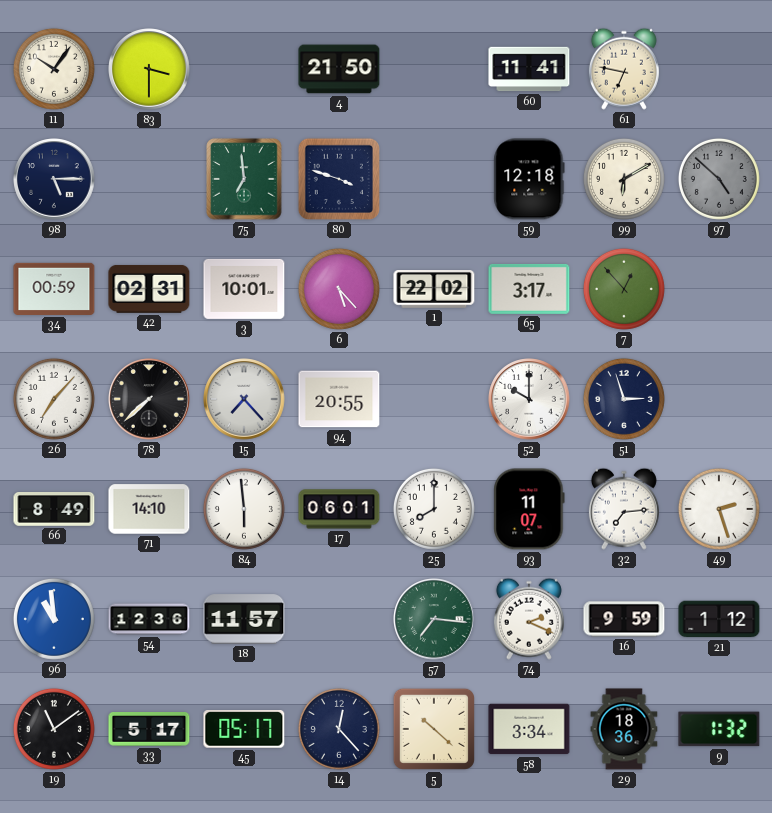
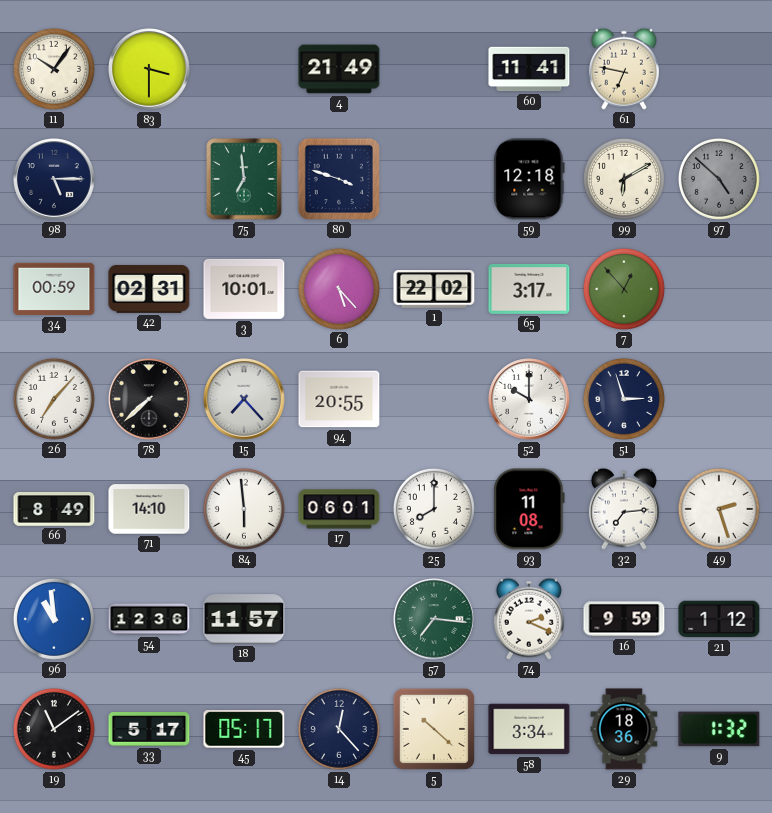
4: 21:50 -> 21:49 (339, 69)
93: 11:07 -> 11:08 (529, 509)
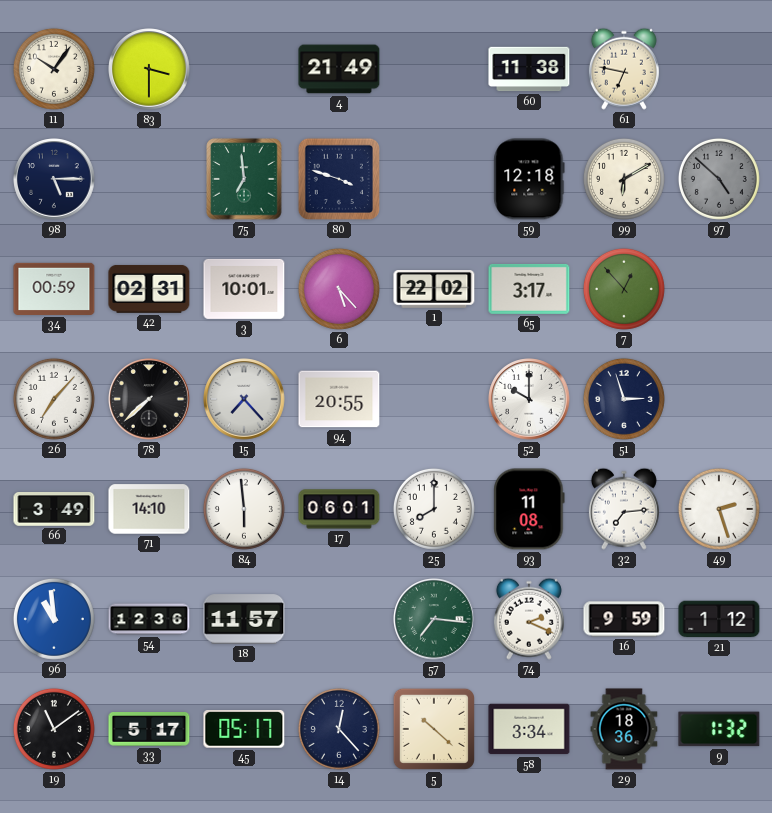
60: 11:41 -> 11:38 (529, 69)
66: 8:49 -> 3:49 (54, 510)
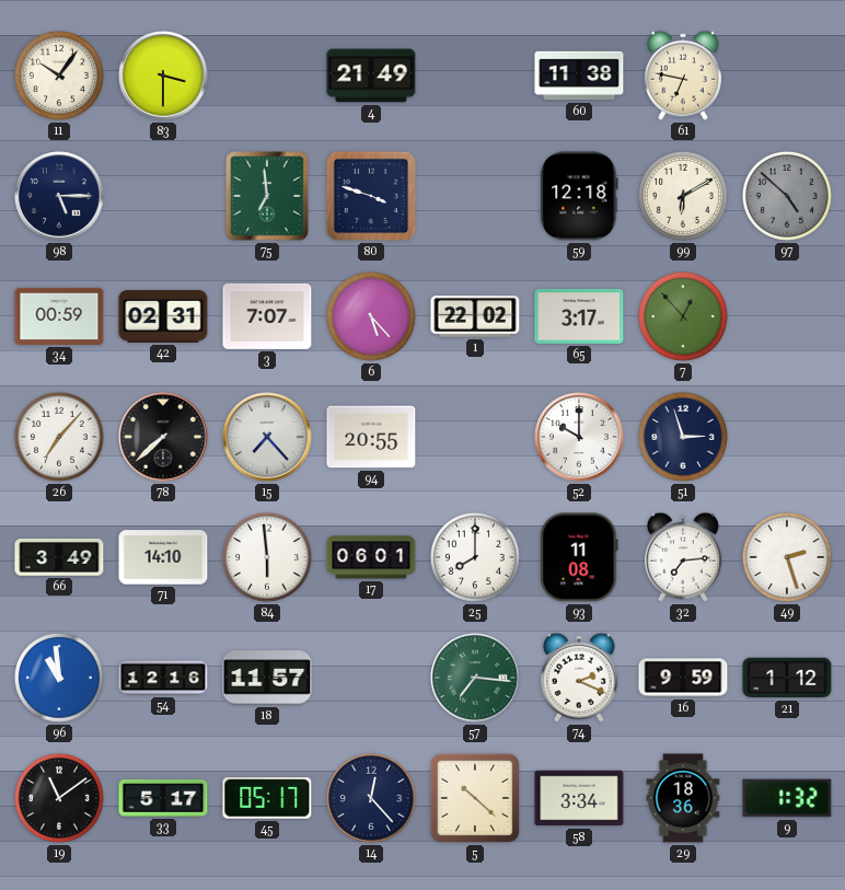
3: 10:01 -> 7:07 (267, 316)
54: 12:36 -> 12:16 (163, 678)
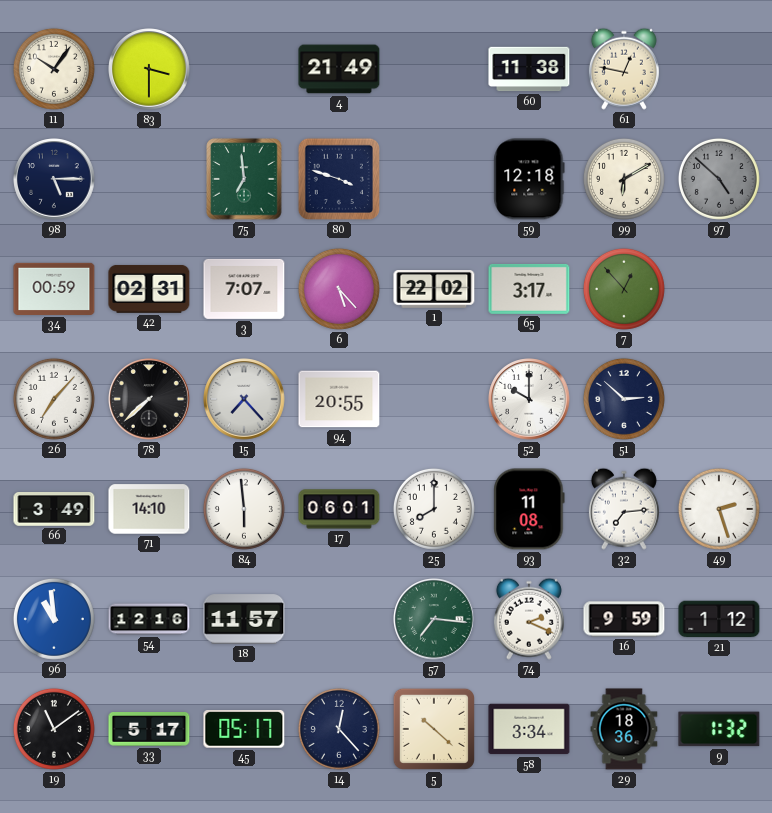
61: 6:47 -> 12:47 (624, 69)
51: 2:57 -> 2:52 (624, 399)
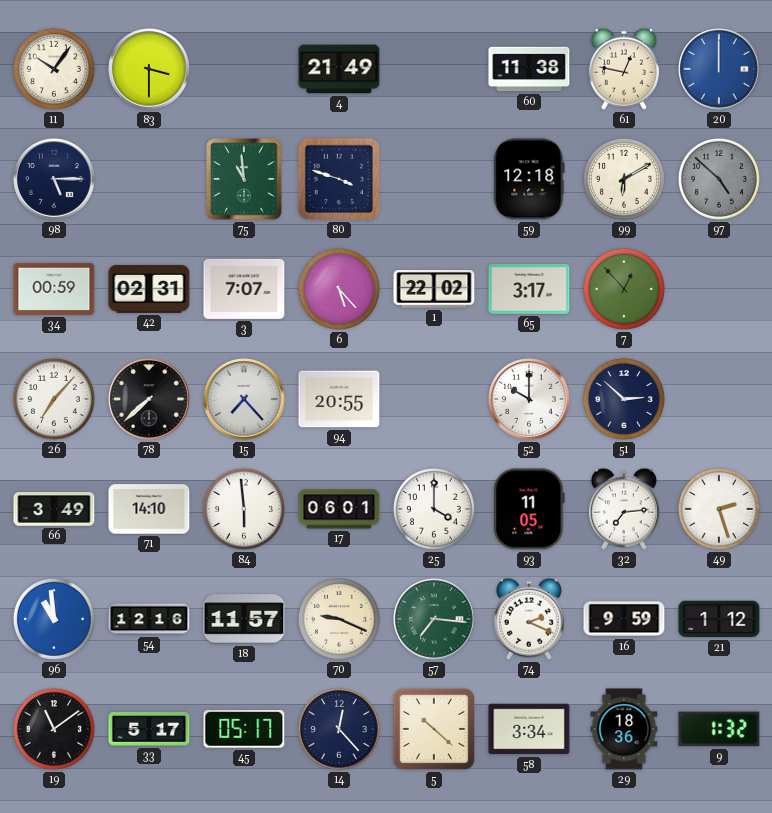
20: none -> 12:00 (719, 69)
75: 6:59 -> 10:59 (244, 179)
25: 8:00 -> 4:00 (434, 509)
93: 11:08 -> 11:05 (529, 509)
70: none -> 9:19 (339, 619)
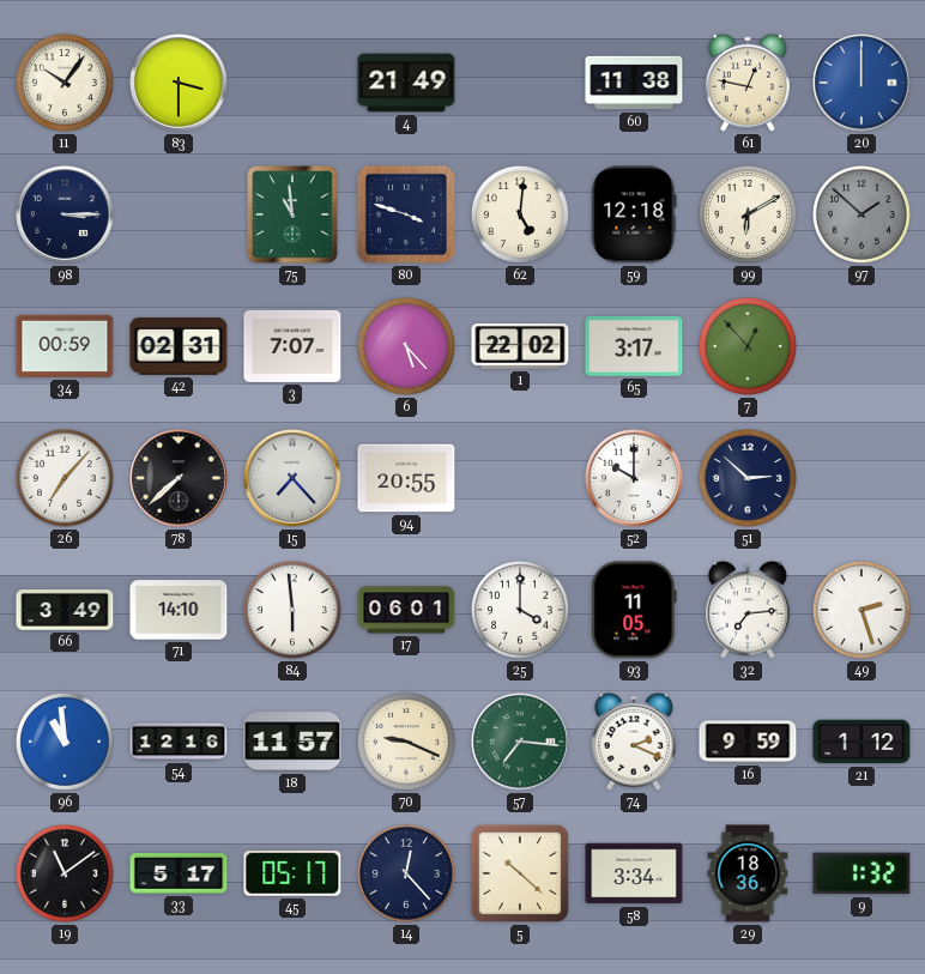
98: 5:15 -> 3:15 (65, 214)
62: none -> 5:01 (520, 214)
97: 4:52 -> 1:52 (861, 214)
